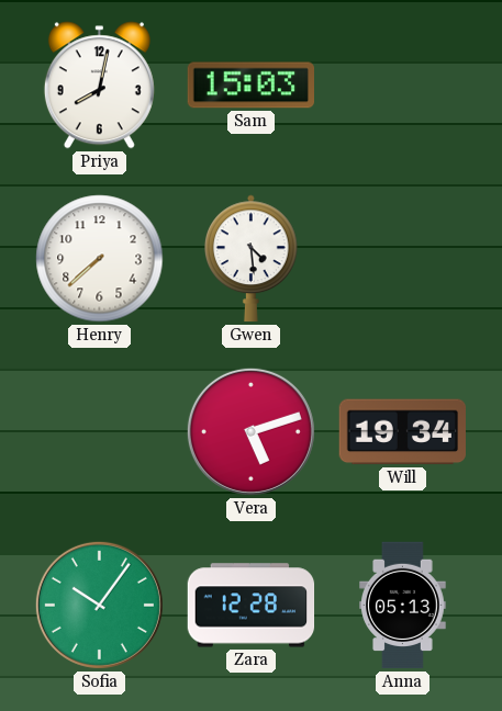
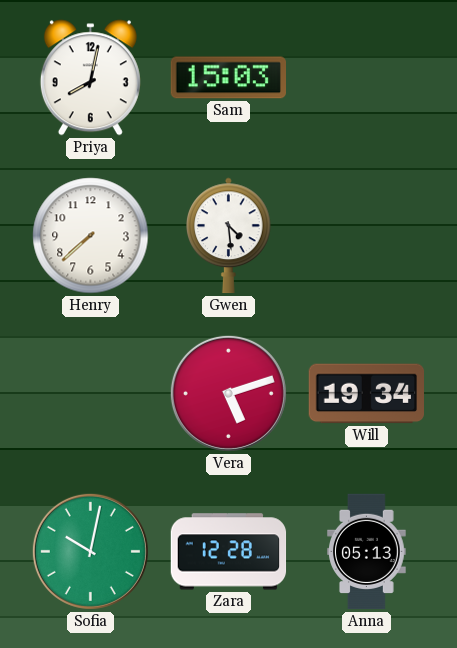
Sofia: 10:06 -> 10:02 (90, 551)
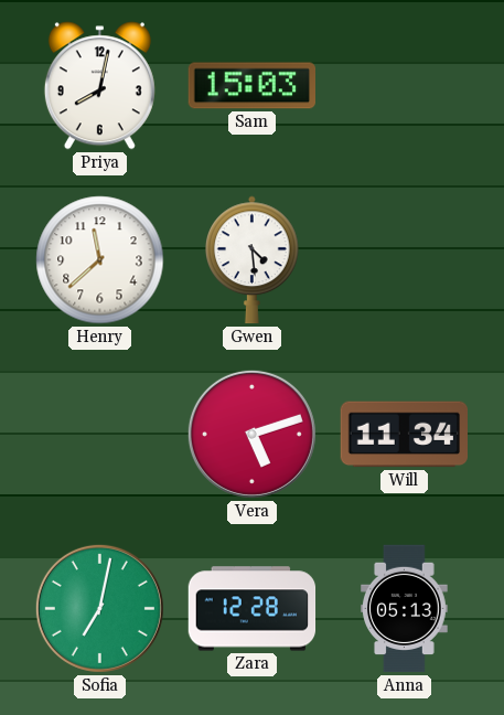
Henry: 7:38 -> 11:38 (100, 260)
Will: 19:34 -> 11:34 (404, 435)
Sofia: 10:02 -> 7:02 (99, 608)
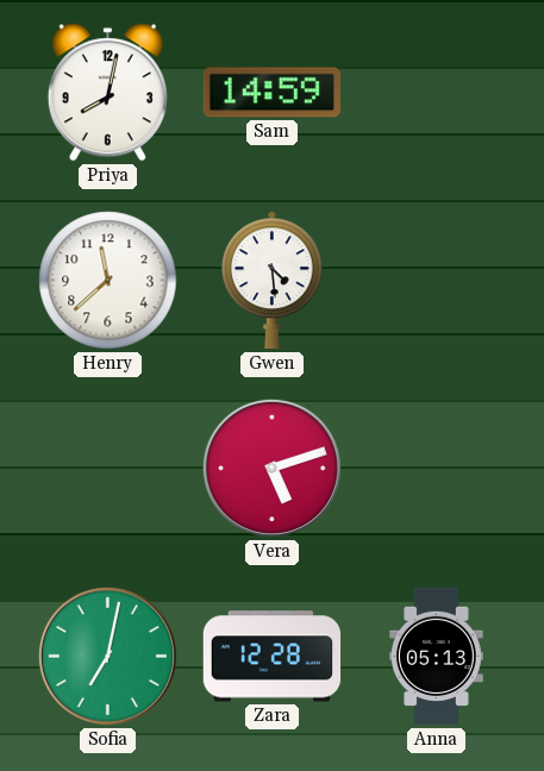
Sam: 15:03 -> 14:59 (271, 93)
Will: 11:34 -> none (404, 435)
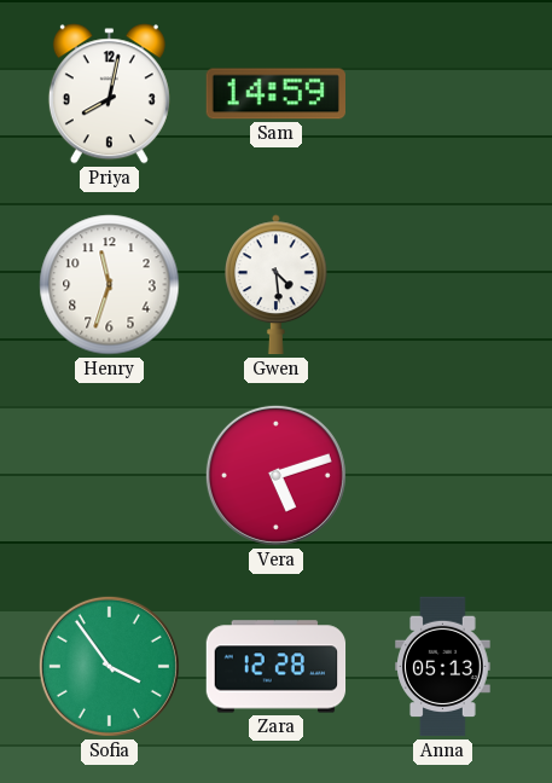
Henry: 11:38 -> 11:33 (110, 285)
Sofia: 7:02 -> 3:54 (109, 666)
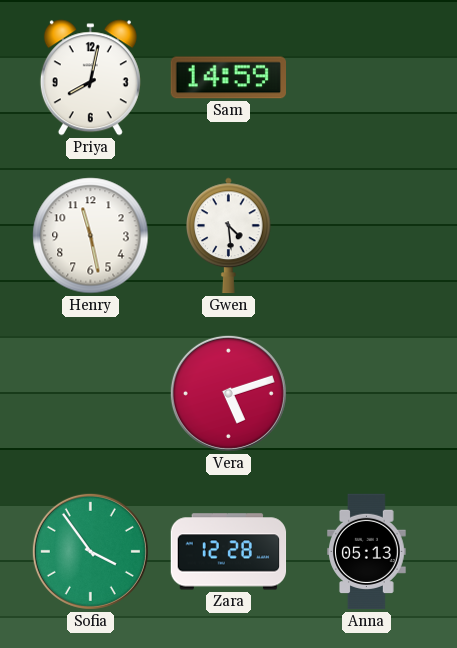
Henry: 11:33 -> 11:28 (91, 236)
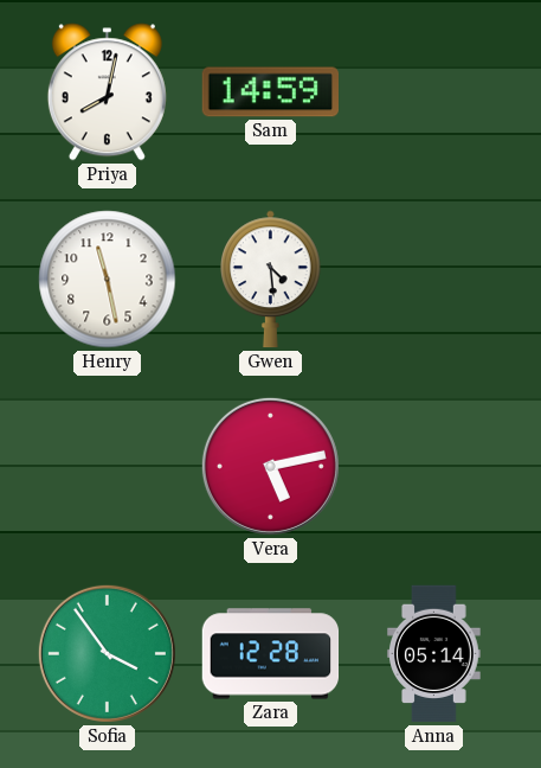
Vera: 5:12 -> 5:13 (270, 466)
Anna: 05:13 -> 05:14 (434, 654)
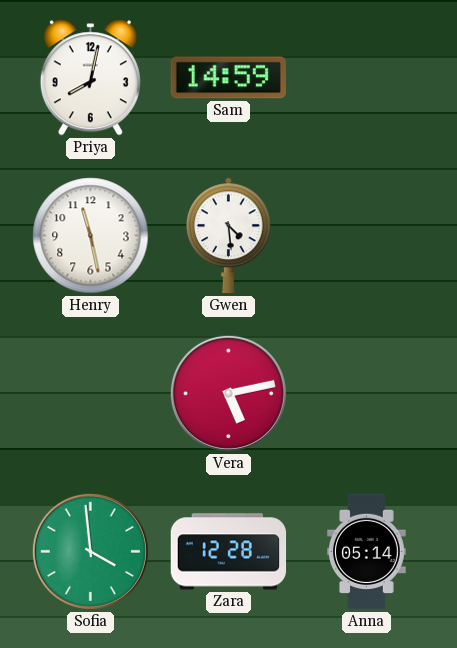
Sofia: 3:54 -> 3:59 (90, 551)
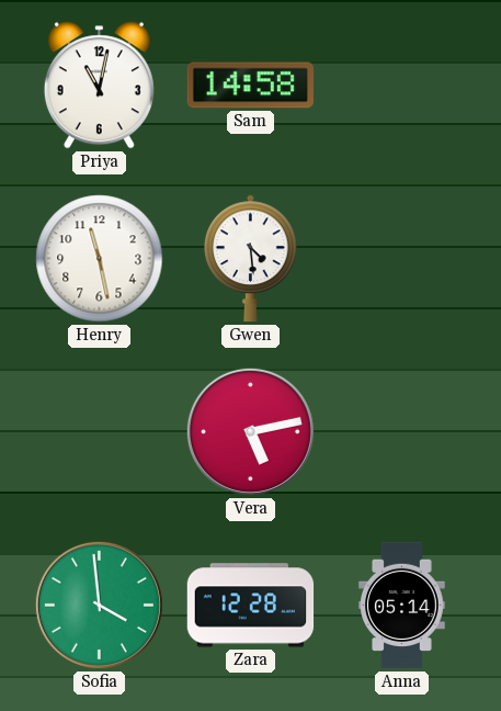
Priya: 8:02 -> 11:02 (99, 86)
Sam: 14:59 -> 14:58 (250, 86)
